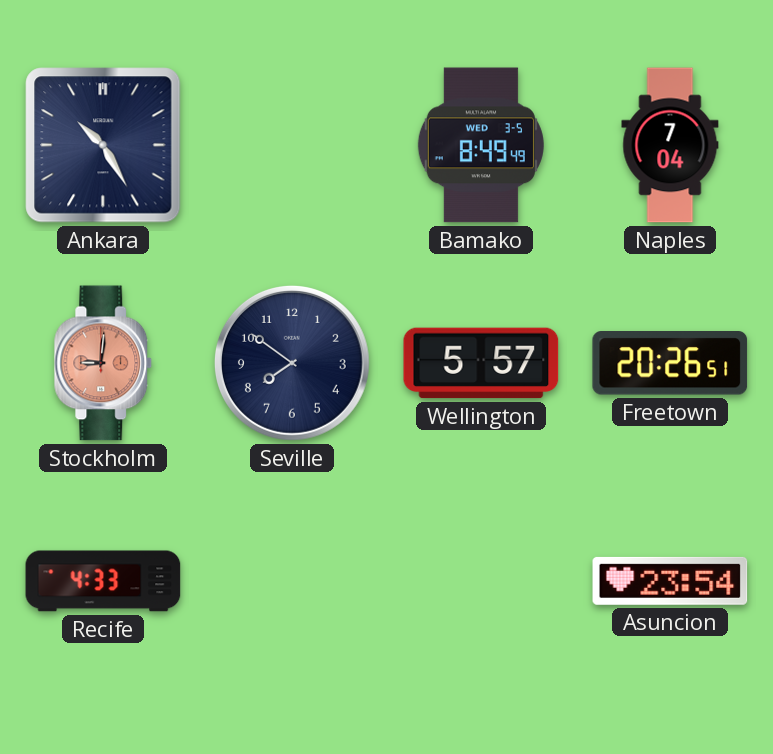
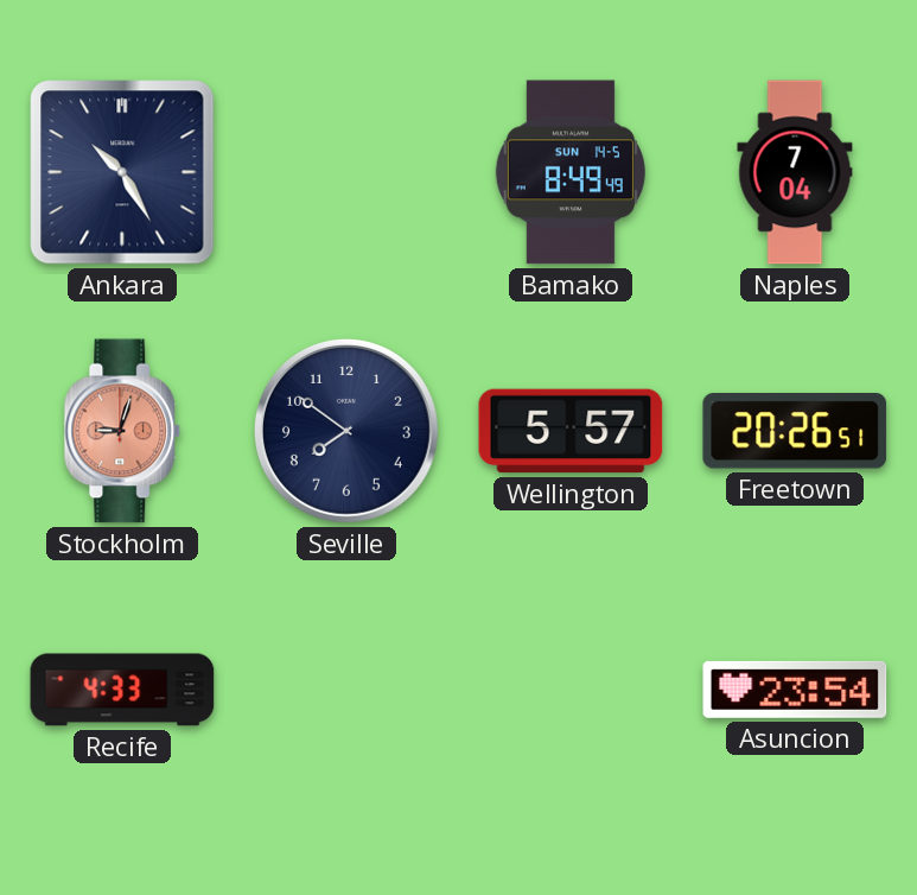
Bamako date: WED 3-5 -> SUN 14-5 (571, 172)
Stockholm: 9:01 -> 9:03 (122, 431)
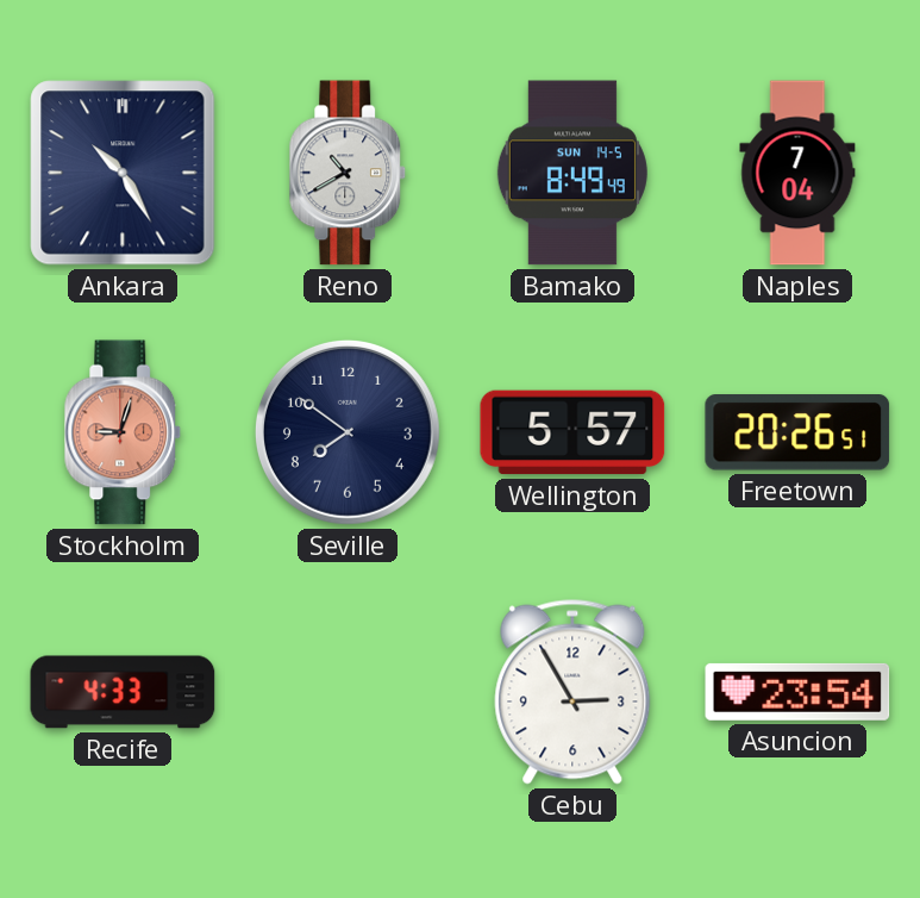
Reno: none -> 10:40 (348, 173)
Cebu: none -> 2:55 (572, 692)
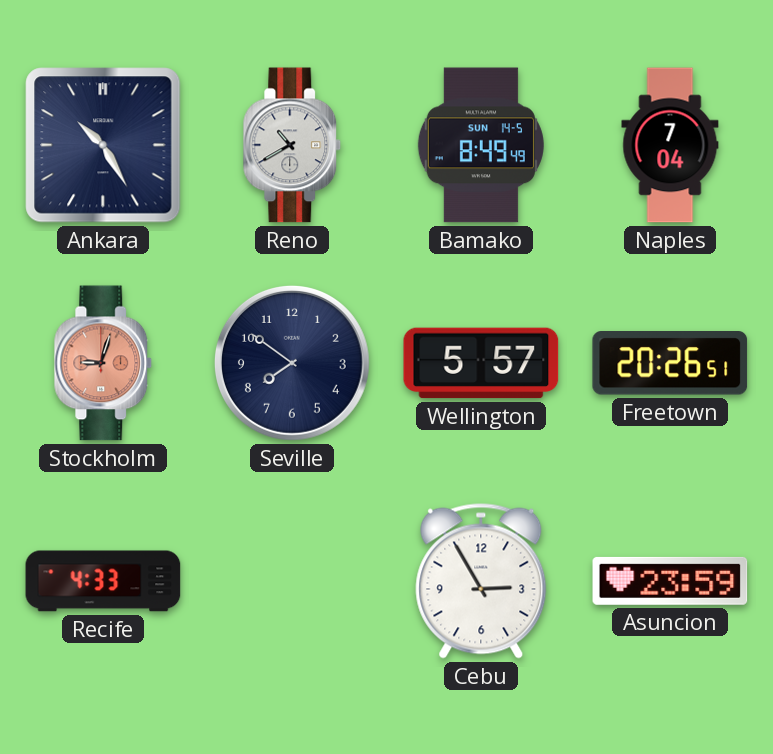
Asuncion: 23:54 -> 23:59 (670, 581)
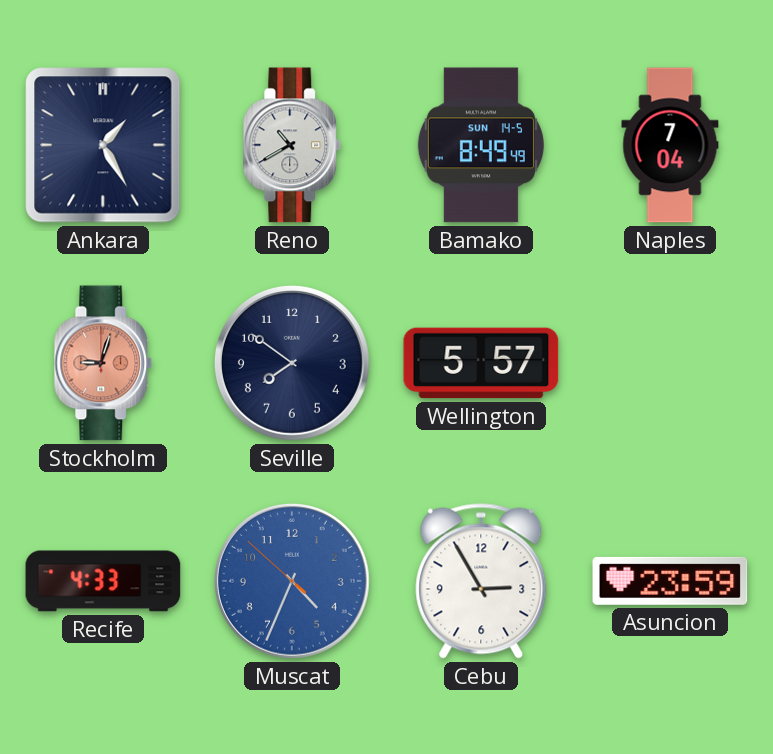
Ankara: 10:25 -> 1:25 (103, 145)
Freetown: 20:26 -> none (670, 364)
Muscat: none -> 4:33 (292, 581)
